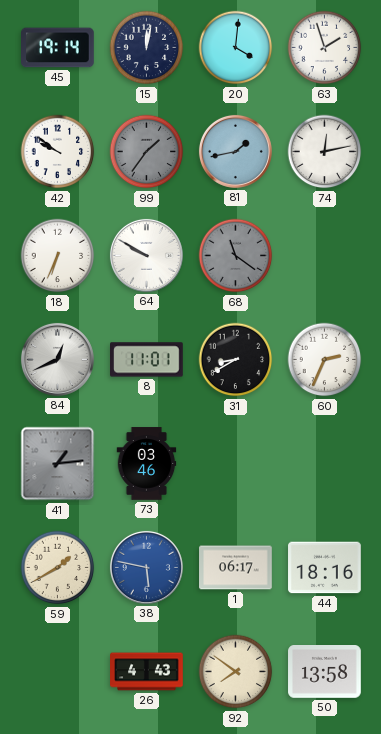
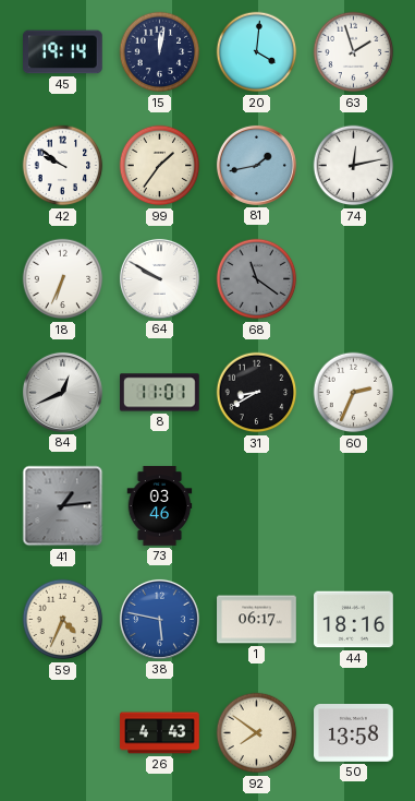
99 dial: grey -> cream (160, 166)
59: 1:40 -> 4:34 (63, 620)
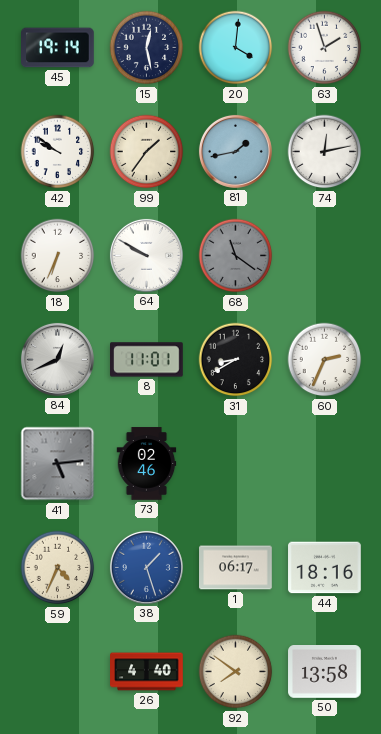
15: 12:02 -> 12:28 (147, 48)
41: 1:14 -> 5:14 (58, 464)
73: 03:46 -> 02:46 (147, 464)
38: 5:47 -> 1:27 (146, 567)
26: 4:43 -> 4:40 (147, 672)
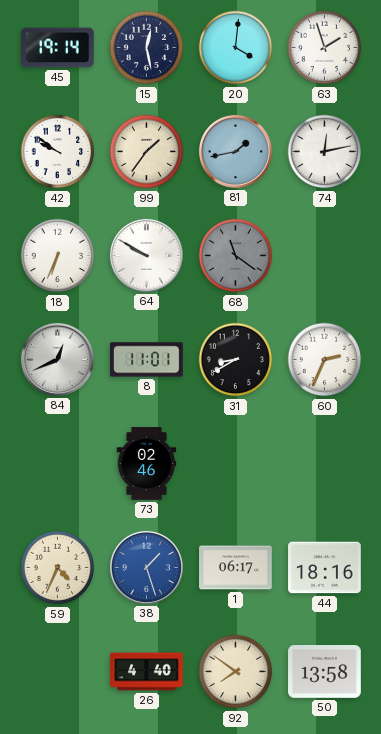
41: 5:14 -> none (58, 464)
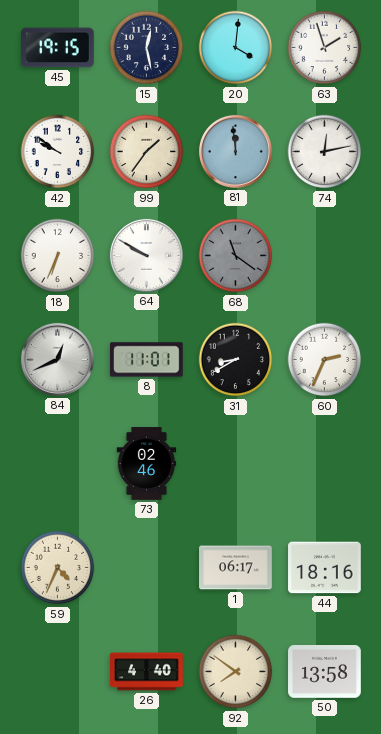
45: 19:14 -> 19:15 (58, 48)
81: 1:43 -> 11:59 (235, 151)
38: 1:27 -> none (146, 567)
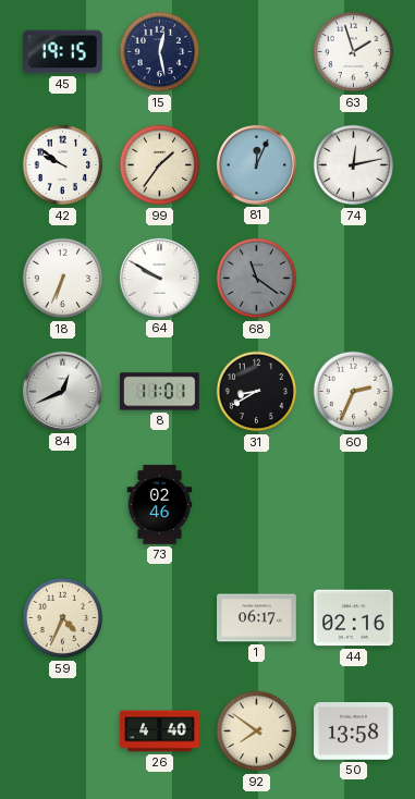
20: 4:01 -> none (236, 48)
81: 11:59 -> 12:04 (256, 164)
44: 18:16 -> 02:16 (354, 618)
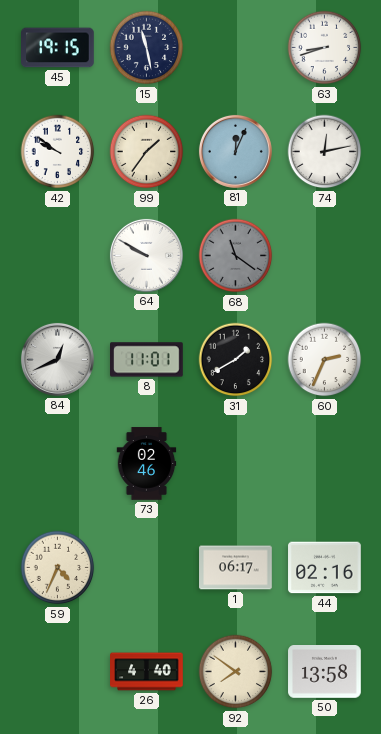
15: 12:28 -> 11:28 (147, 48)
63: 1:57 -> 8:42 (325, 48)
18: 6:34 -> none (63, 279)
31: 8:40 -> 1:40 (236, 360)
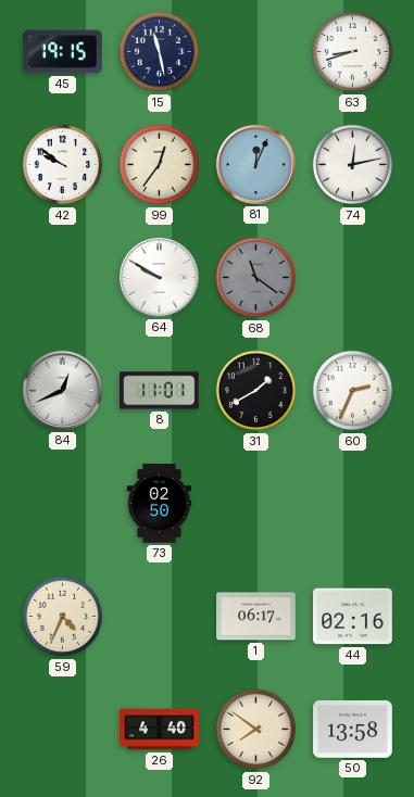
99: 1:36 -> 12:36 (160, 165)
73: 02:46 -> 02:50 (160, 504)
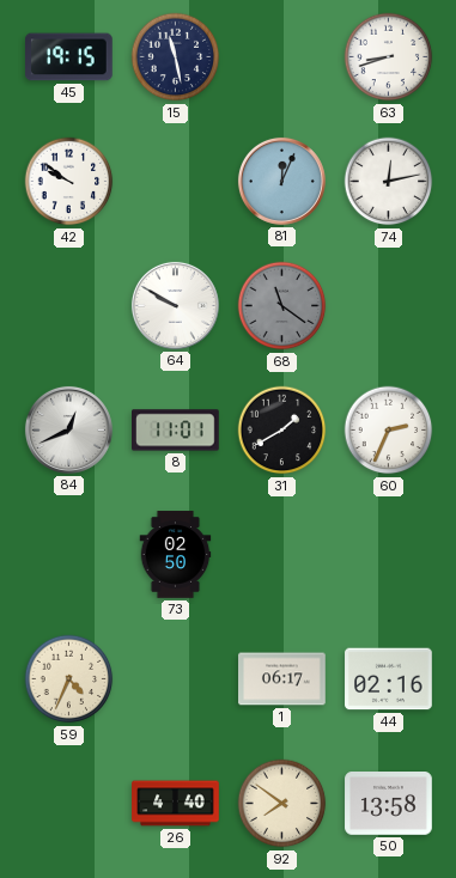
99: 12:36 -> none (160, 165)
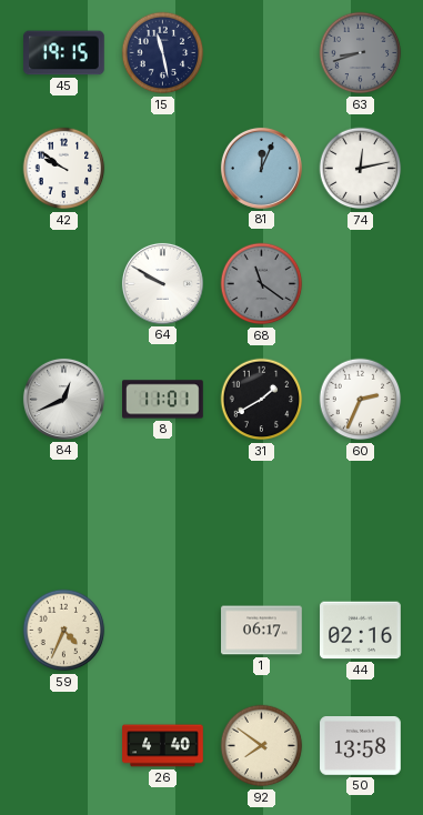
63 dial: white -> grey (361, 53)
73: 02:50 -> none (176, 555)
